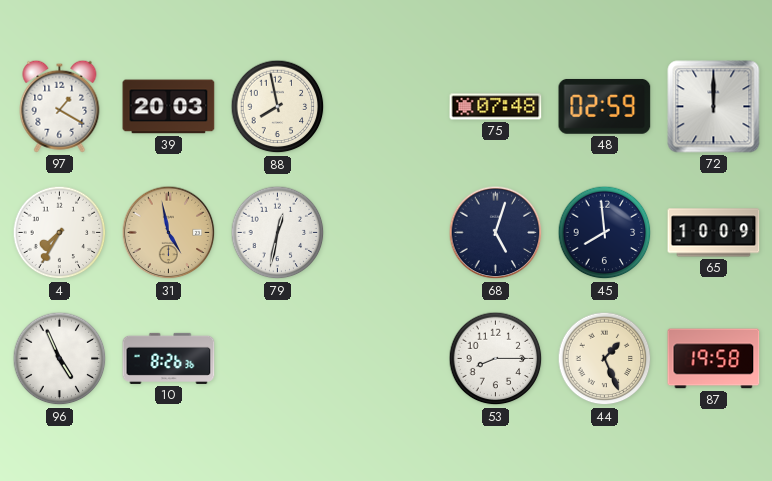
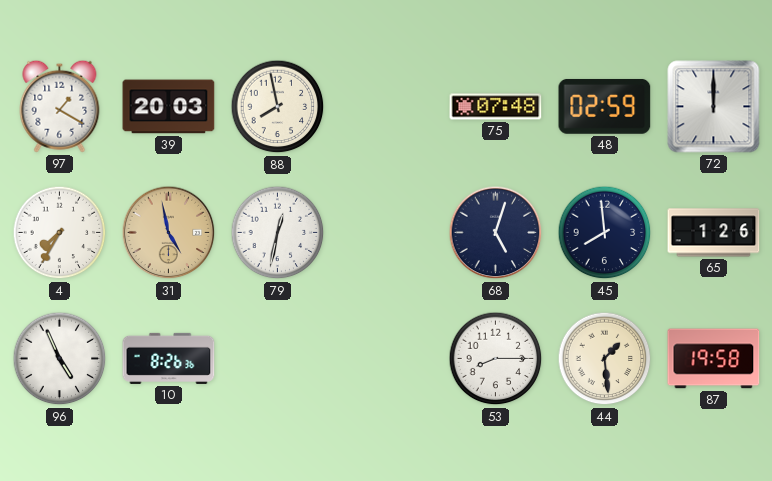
65: 10:09 -> 1:26 (714, 233)
44: 1:26 -> 1:29 (605, 359)
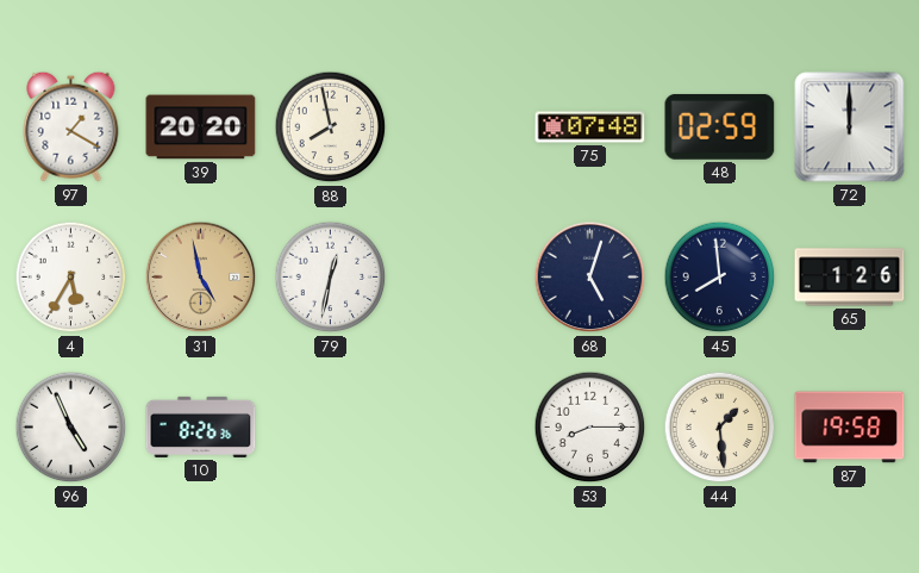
39: 20:03 -> 20:20 (201, 127)
4: 7:35 -> 5:35 (71, 278)
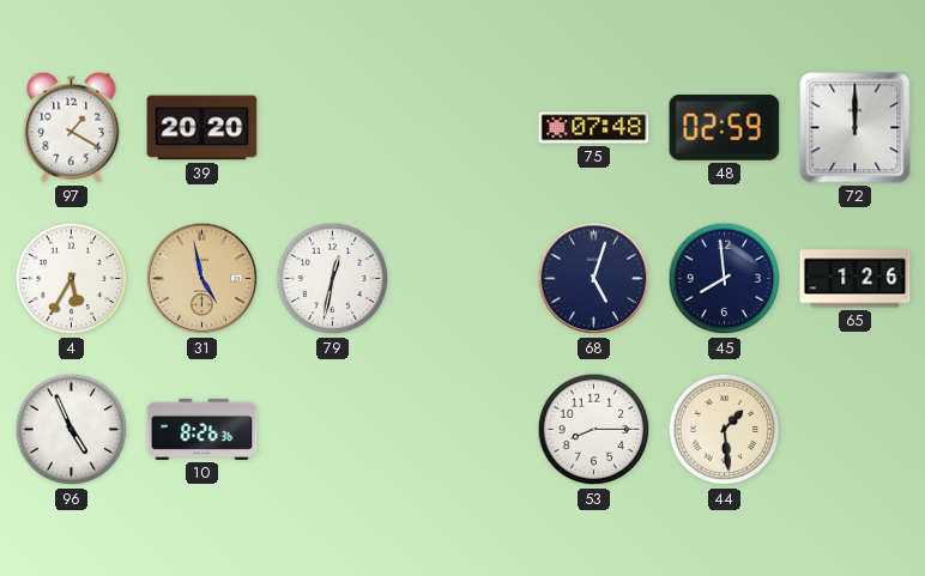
88: 7:58 -> none (331, 127)
87: 19:58 -> none (850, 428)
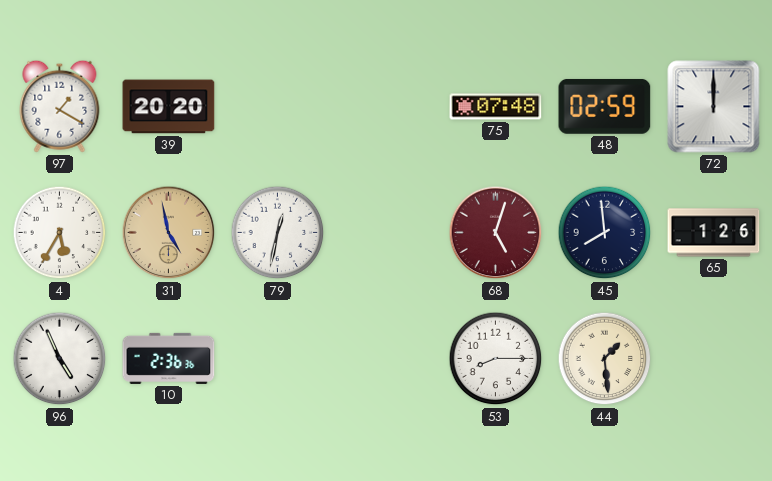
68 dial: navy -> burgundy (496, 233)
10: 8:26 -> 2:36 (169, 358)
